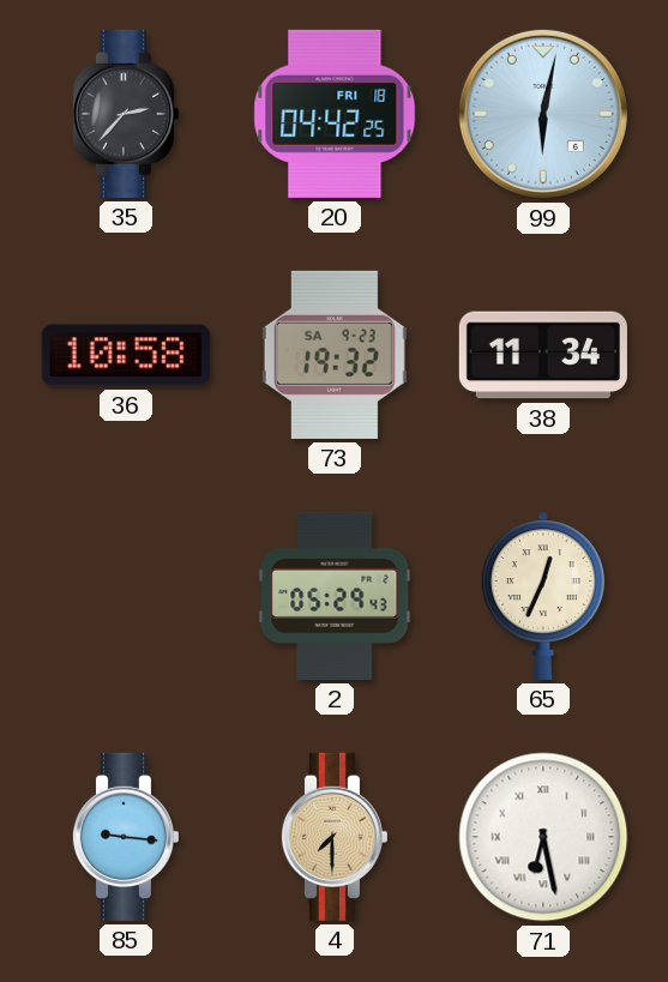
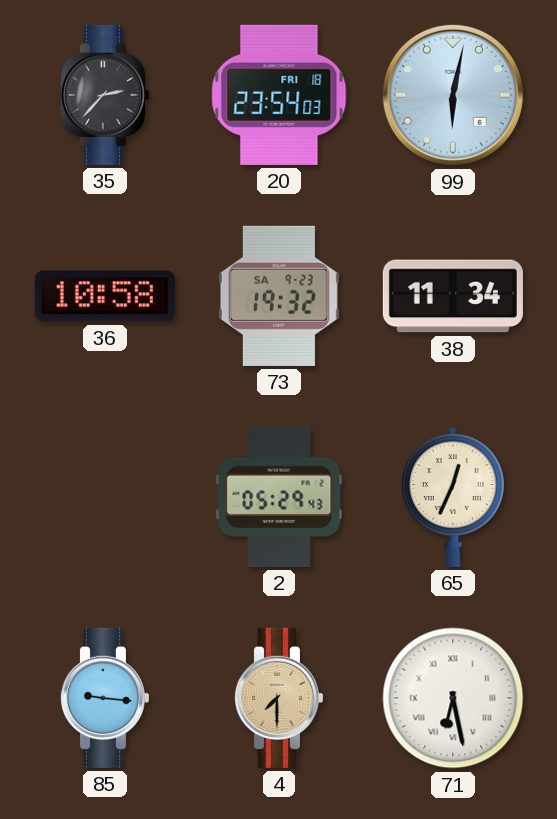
20: 04:42 -> 23:54 (279, 95)
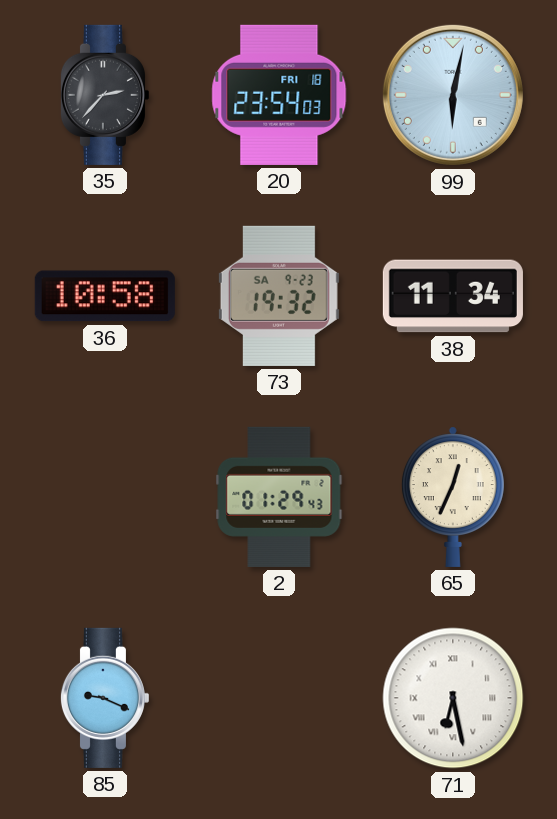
2: 05:29 -> 01:29 (279, 497)
85: 9:16 -> 9:19 (104, 698)
4: 7:30 -> none (278, 698)
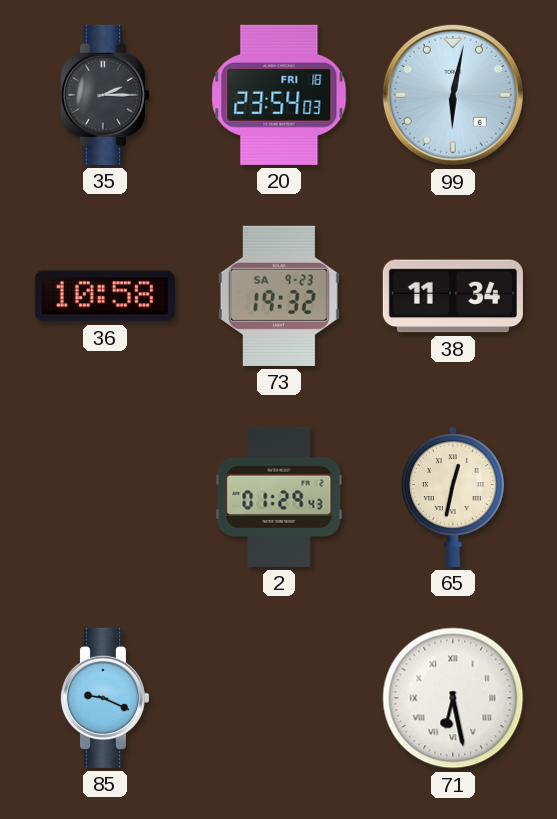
35: 2:37 -> 2:15 (104, 95)
65: 12:34 -> 12:32 (453, 497)
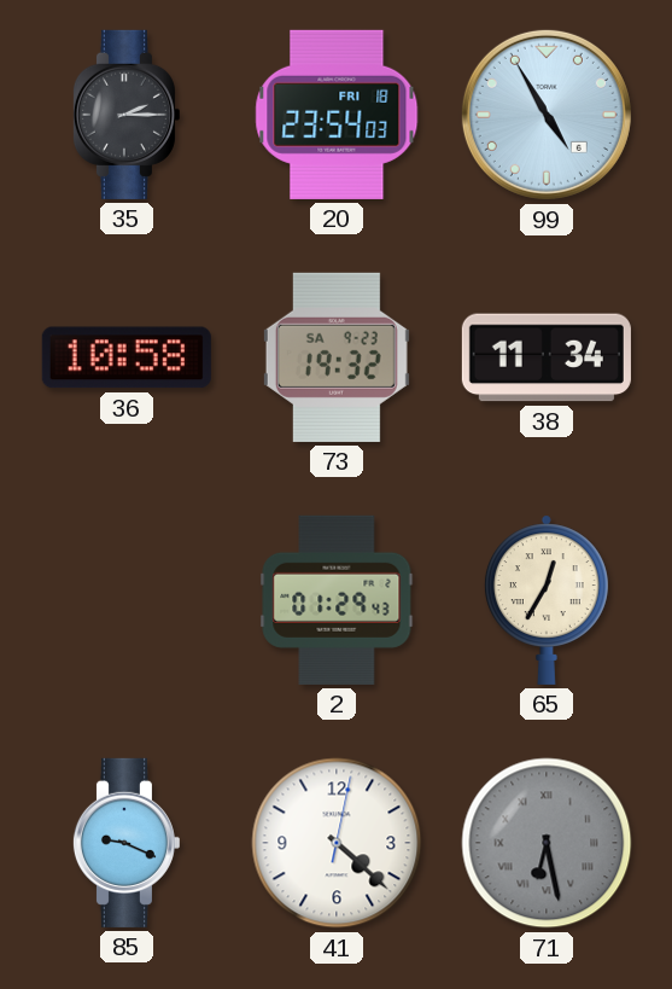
99: 6:02 -> 4:55 (547, 115)
65: 12:32 -> 12:35 (547, 600)
41: none -> 4:22 (337, 843)
71 dial: white -> grey (547, 843)
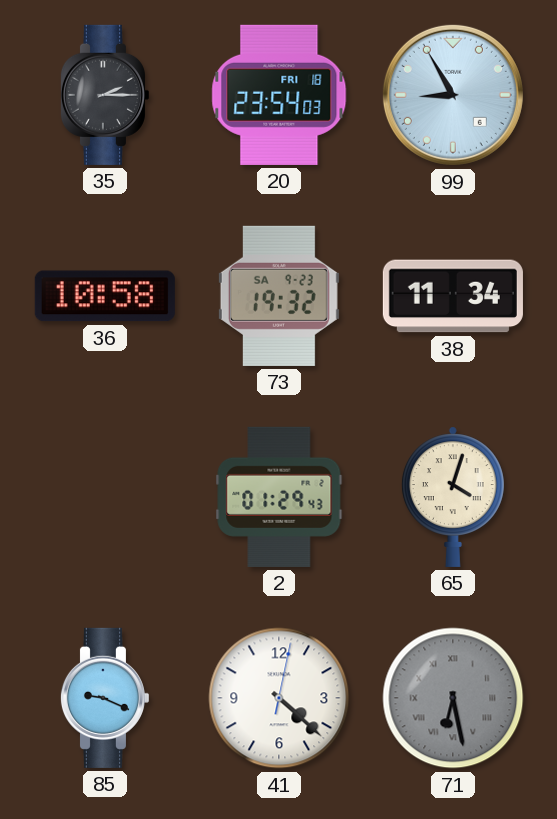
99: 4:55 -> 8:55 (453, 95)
65: 12:35 -> 4:03 (453, 497)
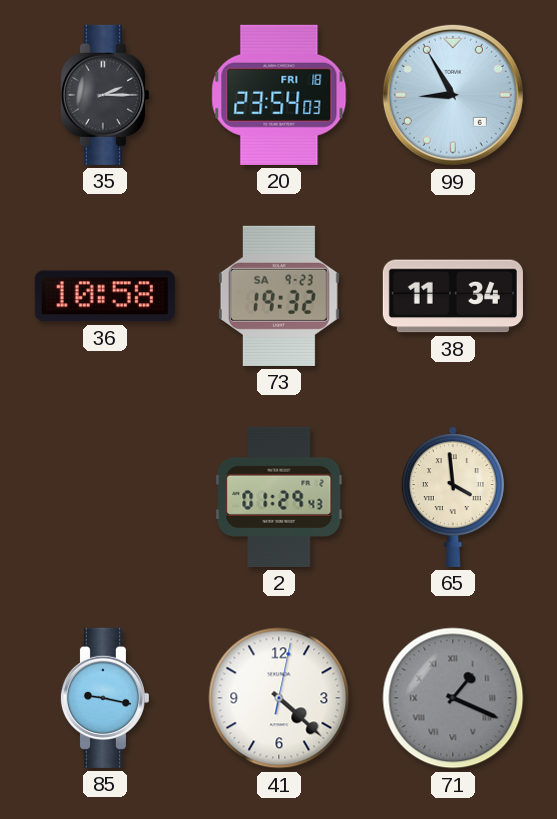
65: 4:03 -> 3:59 (453, 497)
85: 9:19 -> 9:17 (104, 698)
71: 6:28 -> 1:19 (453, 698)
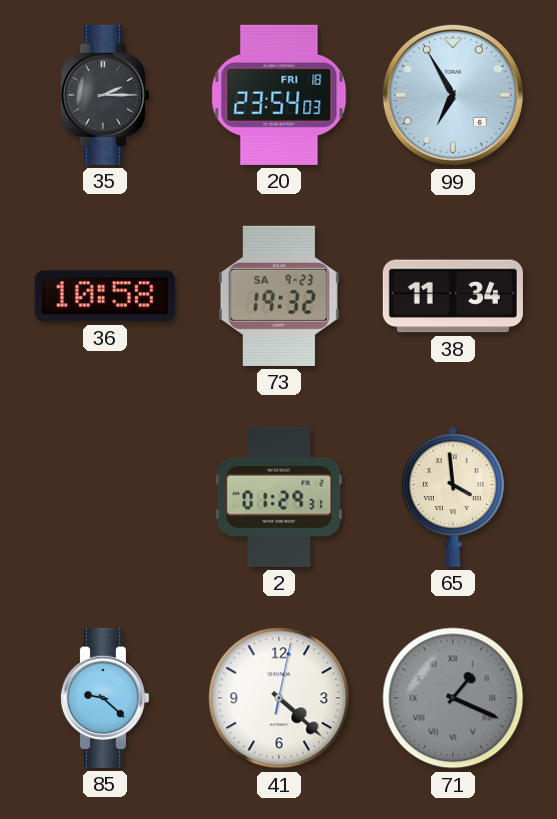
99: 8:55 -> 6:55 (453, 95)
2: 01:29:43 -> 01:29:31 (279, 497)
85: 9:17 -> 9:22 (104, 698)
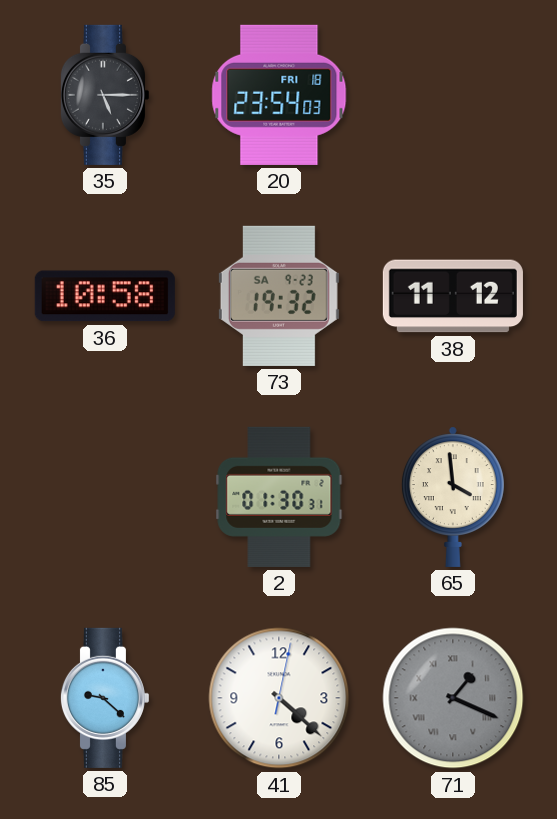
35: 2:15 -> 5:15 (104, 95)
99: 6:55 -> none (453, 95)
38: 11:34 -> 11:12 (453, 296)
2: 01:29 -> 01:30 (279, 497)
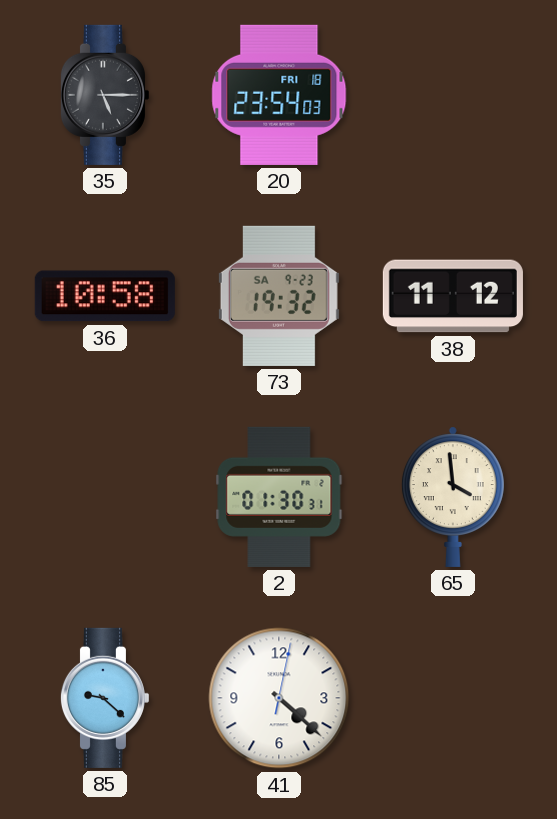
71: 1:19 -> none (453, 698)
